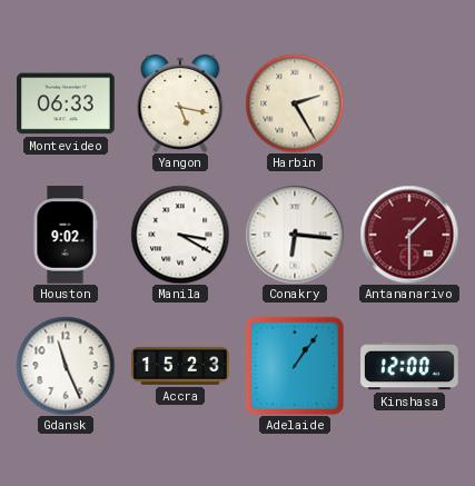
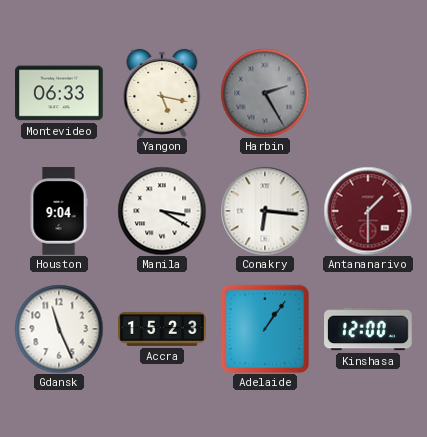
Harbin dial: cream -> grey (265, 93)
Houston: 9:02 -> 9:04 (59, 211)
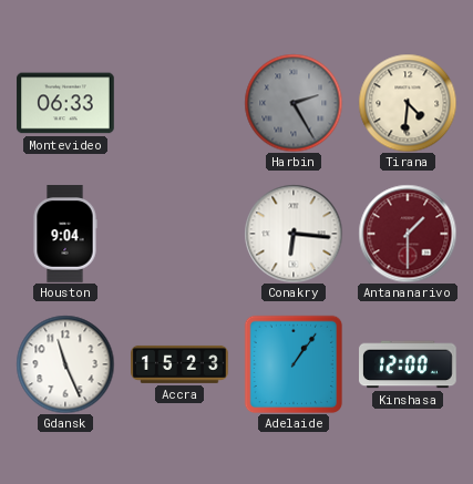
Yangon: 5:17 -> none (162, 93)
Tirana: none -> 4:31 (408, 103)
Manila: 3:20 -> none (162, 211)
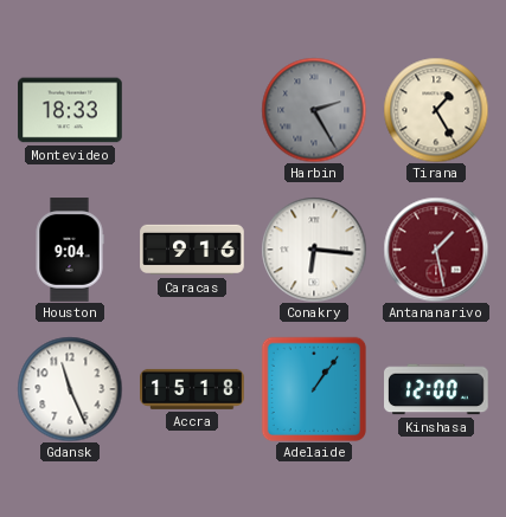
Montevideo: 06:33 -> 18:33 (70, 110)
Tirana: 4:31 -> 1:25 (436, 110)
Caracas: none -> 9:16 (192, 250)
Antananarivo: 1:30 -> 1:28 (436, 250)
Accra: 15:23 -> 15:18 (192, 389)
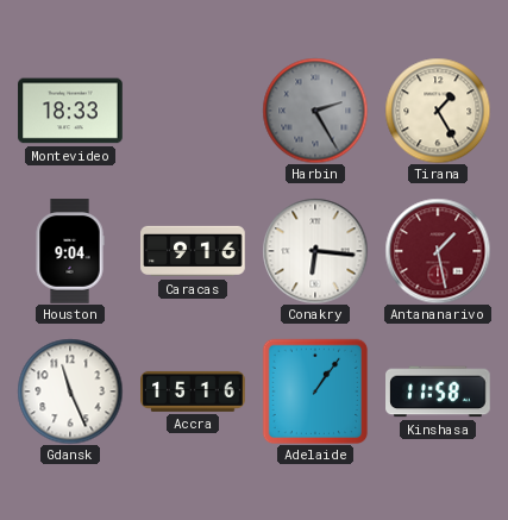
Accra: 15:18 -> 15:16 (193, 391)
Kinshasa: 12:00 -> 11:58 (438, 391)
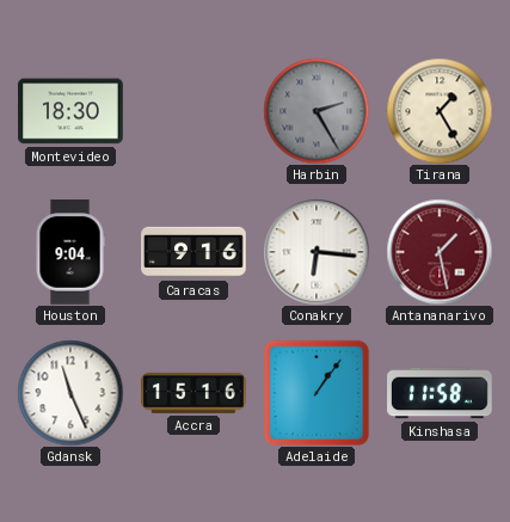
Montevideo: 18:33 -> 18:30 (70, 111)
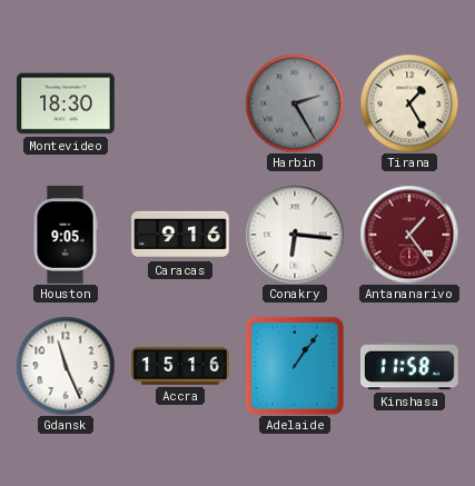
Houston: 9:04 -> 9:05 (66, 235)
Antananarivo: 1:28 -> 1:24 (409, 235)
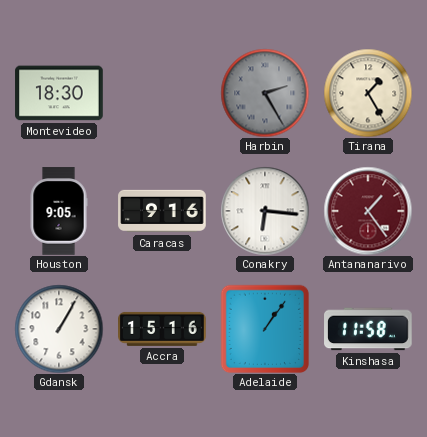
Gdansk: 11:26 -> 1:05 (59, 329)
